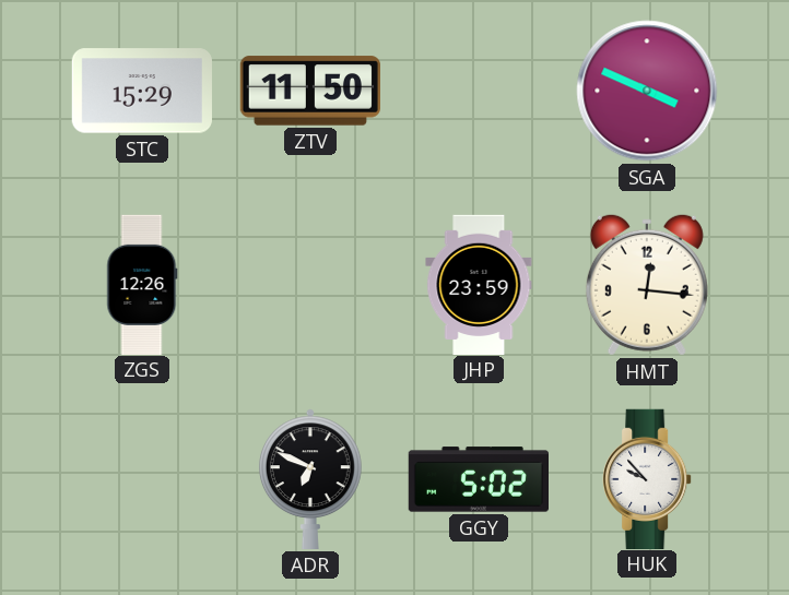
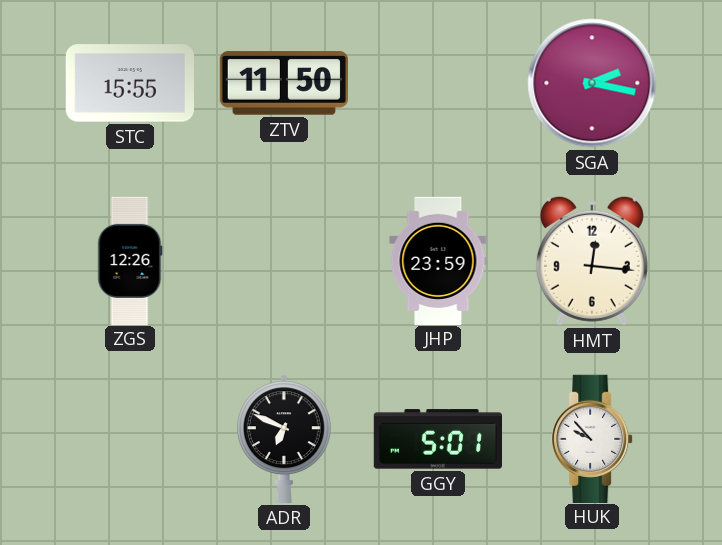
STC: 15:29 -> 15:55 (130, 83)
SGA: 3:49 -> 2:17 (592, 83)
GGY: 5:02 -> 5:01 (437, 439)
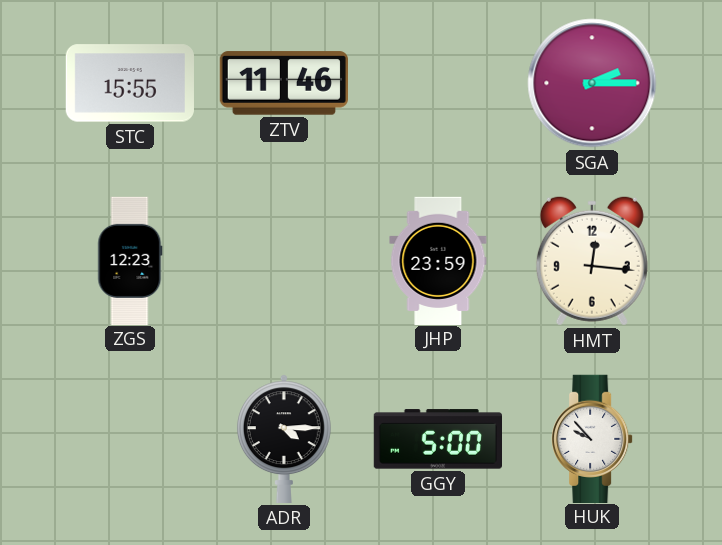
ZTV: 11:50 -> 11:46 (283, 83)
SGA: 2:17 -> 2:15 (592, 83)
ZGS: 12:26 -> 12:23 (130, 260)
ADR: 6:49 -> 4:15 (284, 439)
GGY: 5:01 -> 5:00 (437, 439)
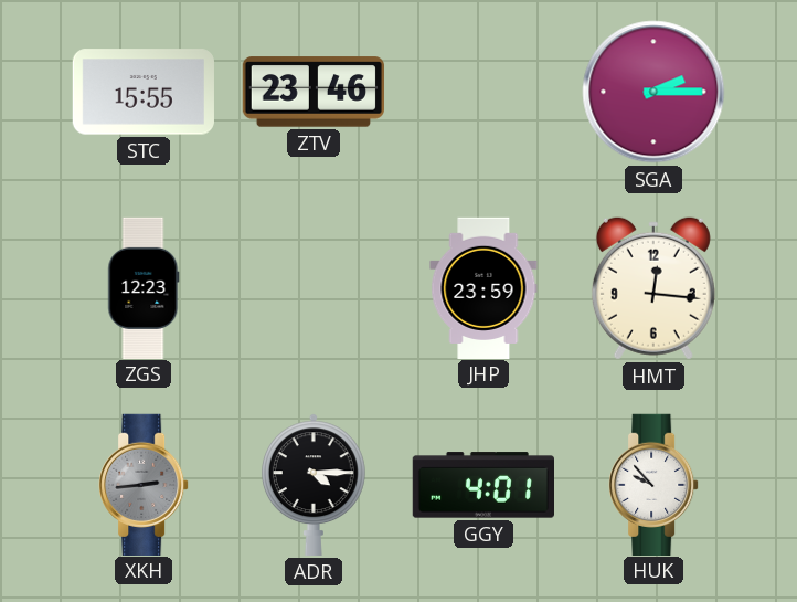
ZTV: 11:46 -> 23:46 (312, 92)
XKH: none -> 2:44 (144, 484)
GGY: 5:00 -> 4:01 (482, 485)
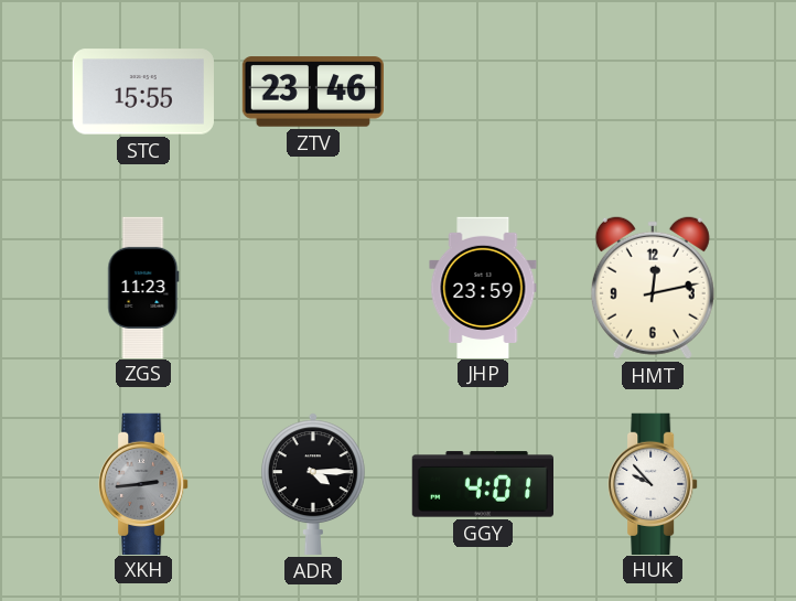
SGA: 2:15 -> none (653, 92)
ZGS: 12:23 -> 11:23 (143, 287)
HMT: 12:16 -> 12:13 (653, 288)
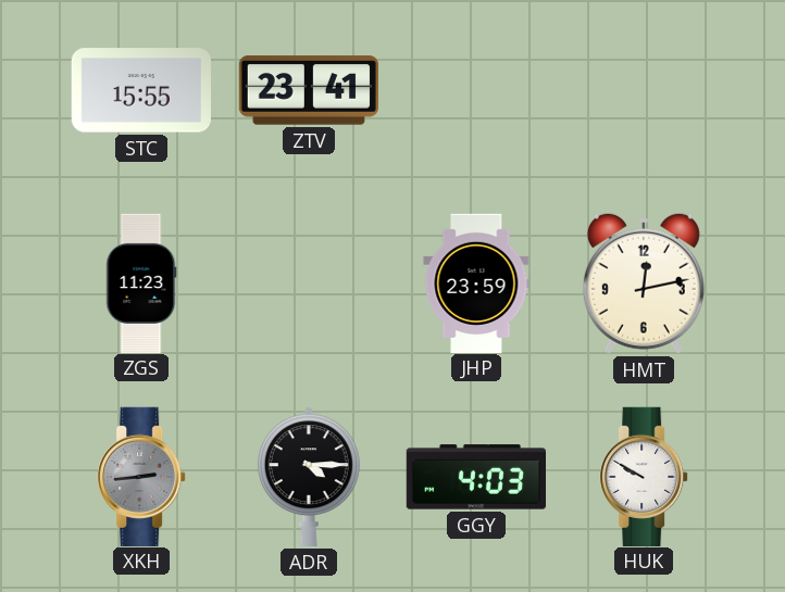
ZTV: 23:46 -> 23:41 (308, 90)
GGY: 4:01 -> 4:03 (475, 477)
HUK: 9:53 -> 9:50 (644, 476)
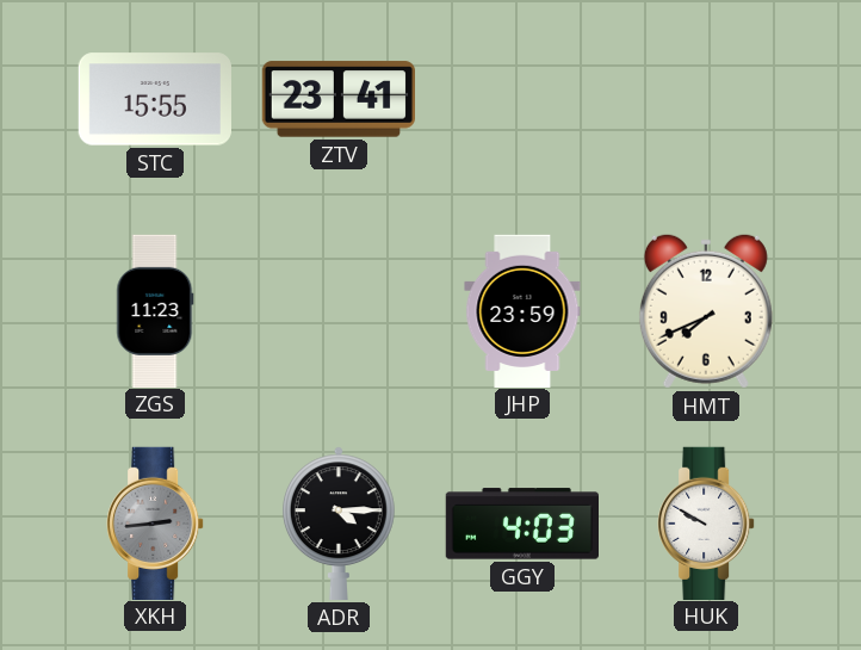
HMT: 12:13 -> 7:41 (706, 311)
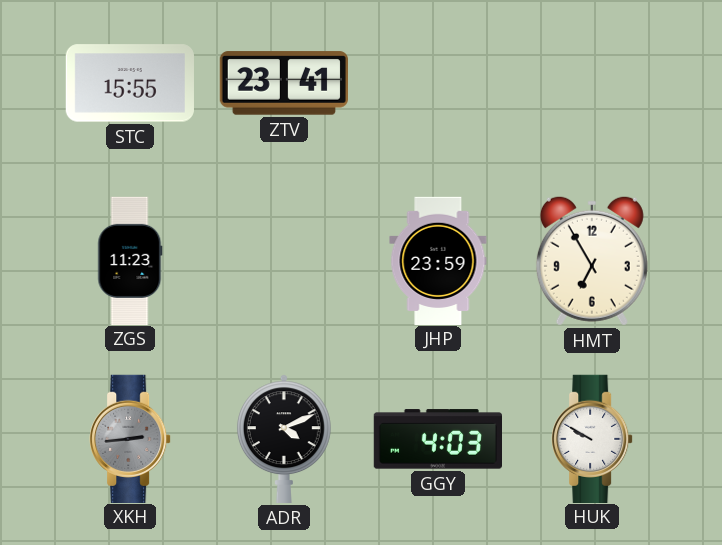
HMT: 7:41 -> 6:55 (592, 261)
ADR: 4:15 -> 4:11 (284, 439)
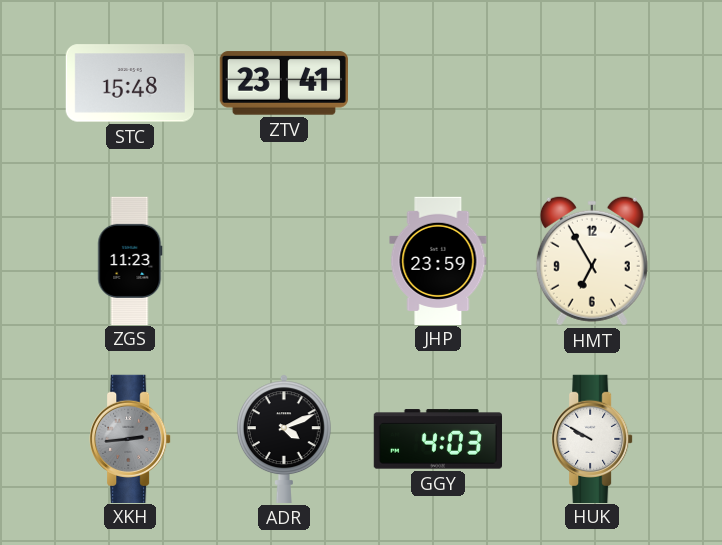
STC: 15:55 -> 15:48 (130, 83)
